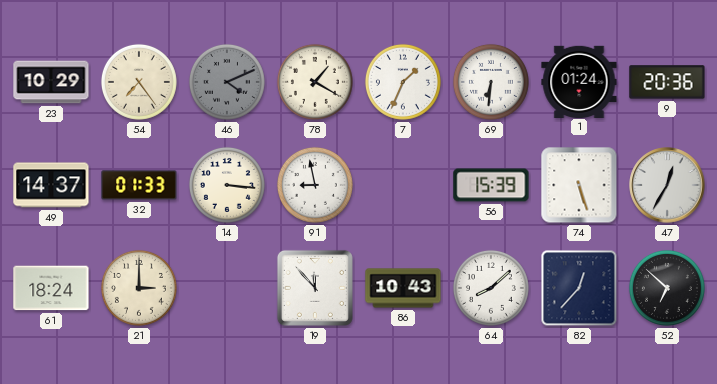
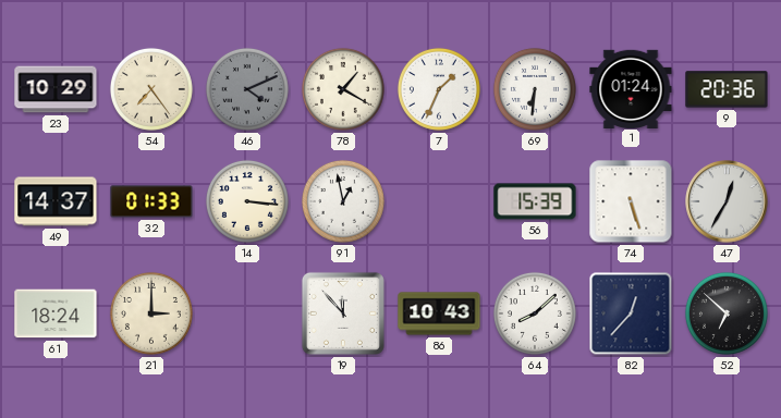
91: 8:58 -> 12:58 (343, 201)
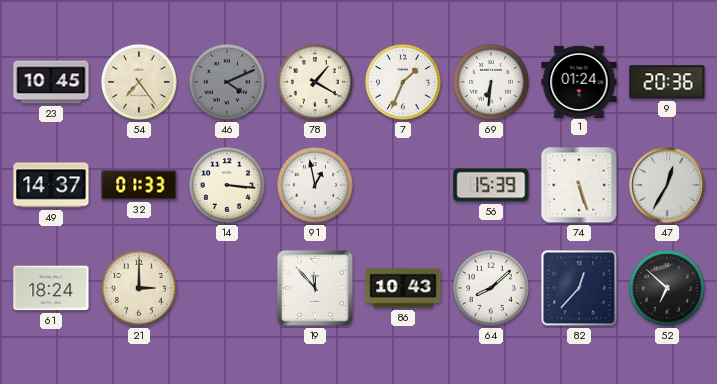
23: 10:29 -> 10:45 (51, 82)
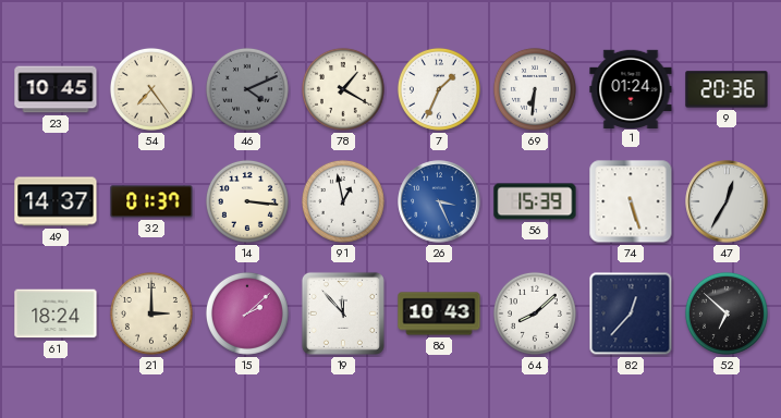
32: 01:33 -> 01:37 (151, 201)
26: none -> 3:26 (439, 201)
15: none -> 2:08 (247, 313)
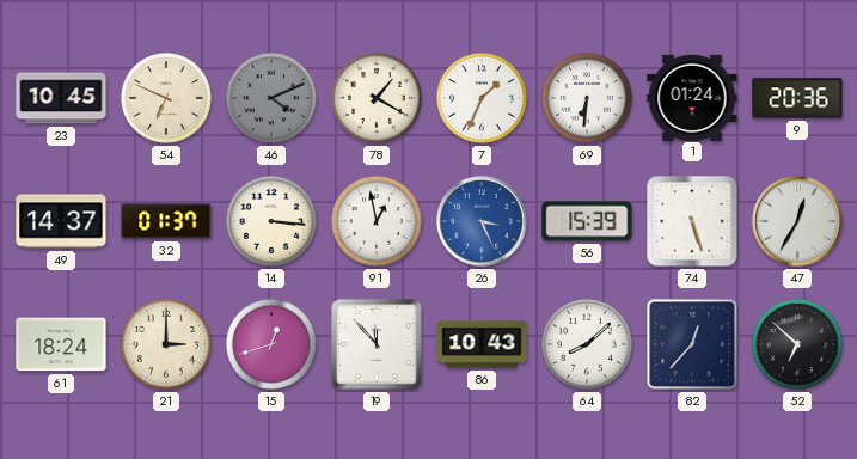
54: 7:24 -> 6:49 (166, 98)
15: 2:08 -> 12:42 (271, 344)
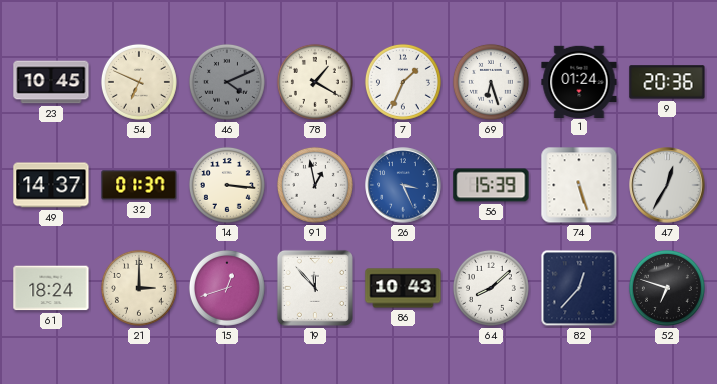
69: 6:31 -> 6:27 (491, 82)
52: 6:52 -> 6:48 (667, 288)
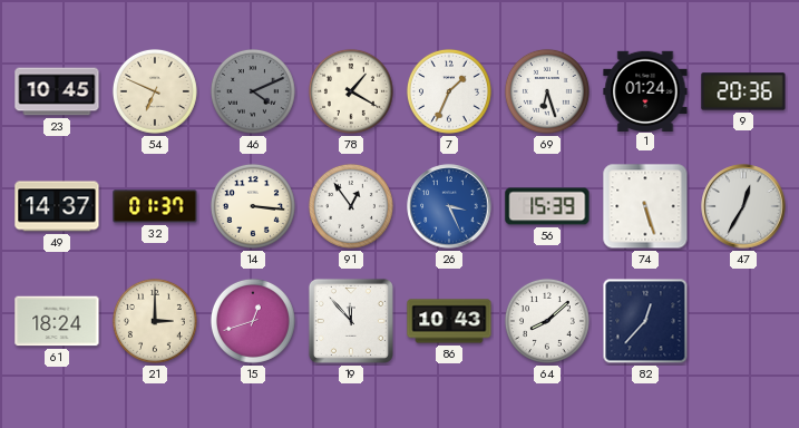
91: 12:58 -> 12:54 (351, 206)
52: 6:48 -> none (667, 288)
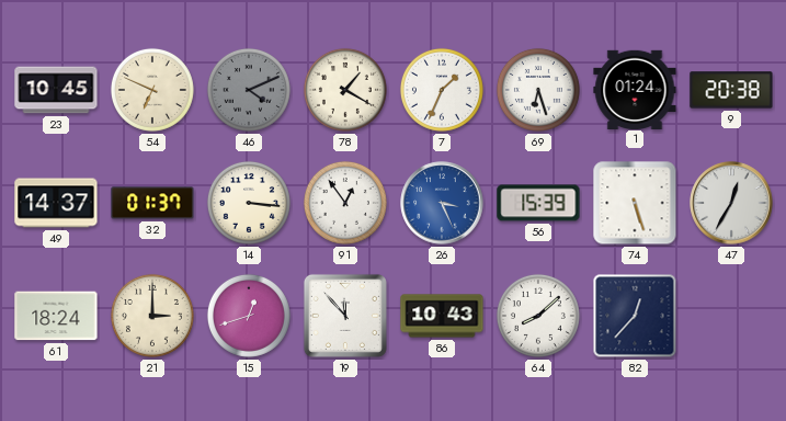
9: 20:36 -> 20:38 (731, 90)
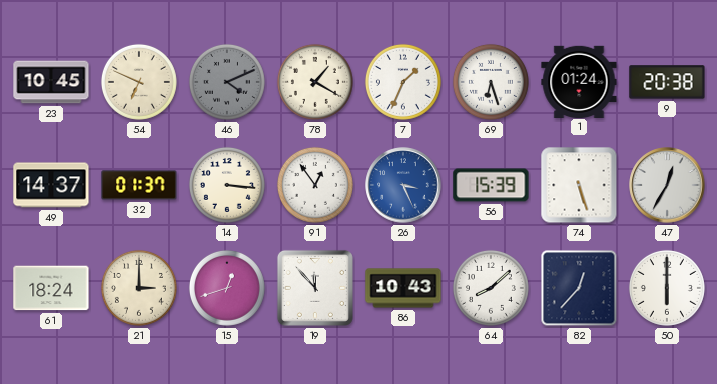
50: none -> 6:00 (667, 288)
